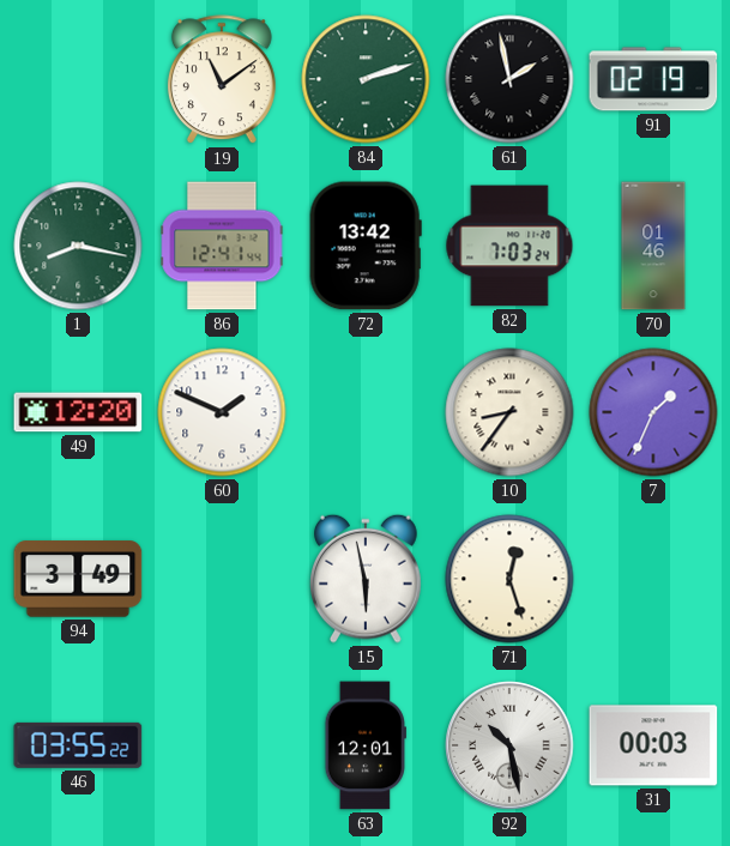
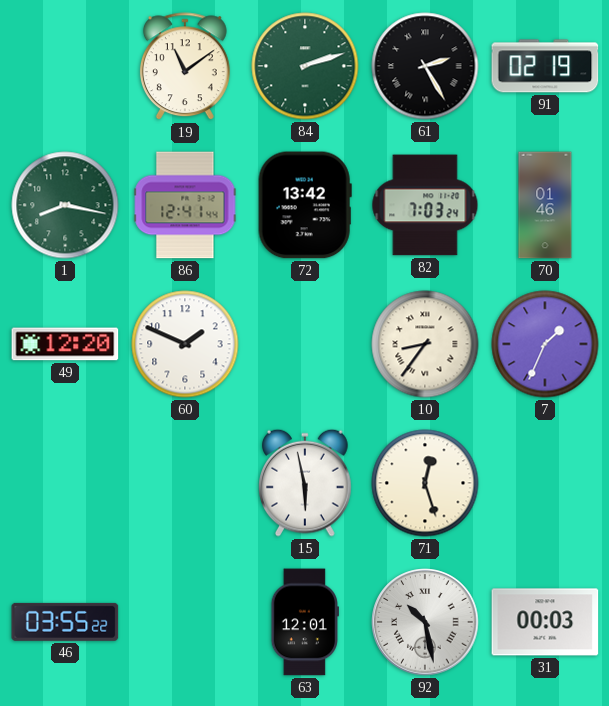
61: 1:58 -> 2:25 (425, 66)
94: 3:49 -> none (78, 579)
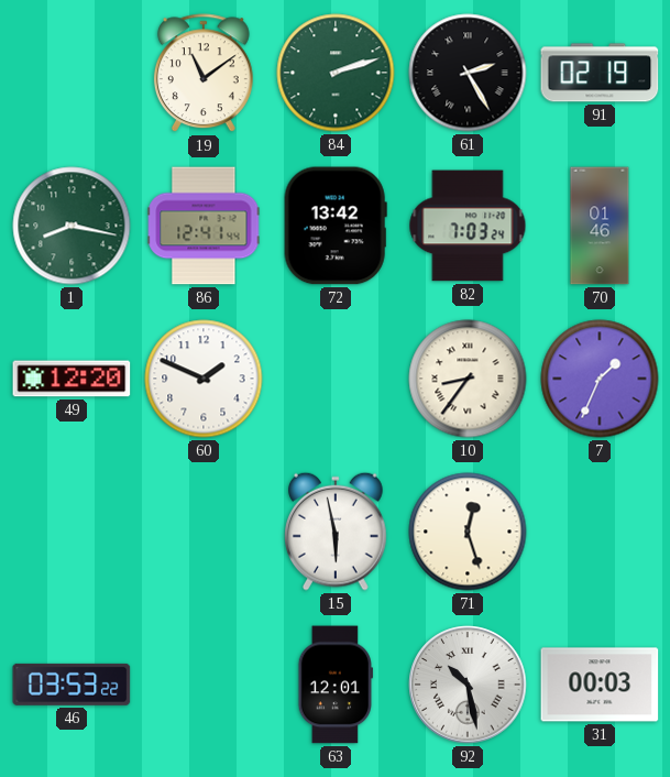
46: 03:55 -> 03:53 (72, 685)
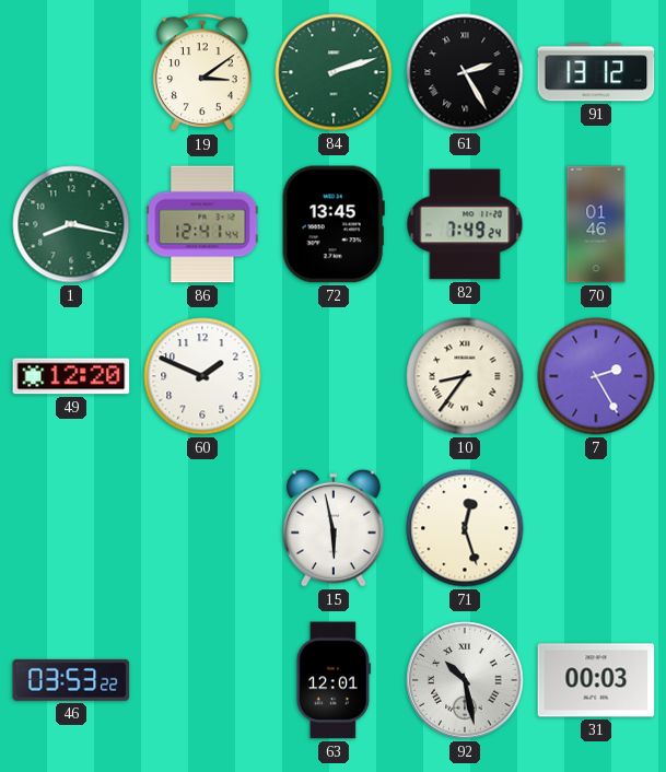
19: 11:09 -> 3:09 (202, 73)
91: 02:19 -> 13:12 (596, 72)
72: 13:42 -> 13:45 (334, 224)
82: 7:03 -> 7:49 (465, 224)
7: 1:34 -> 2:25 (596, 376)
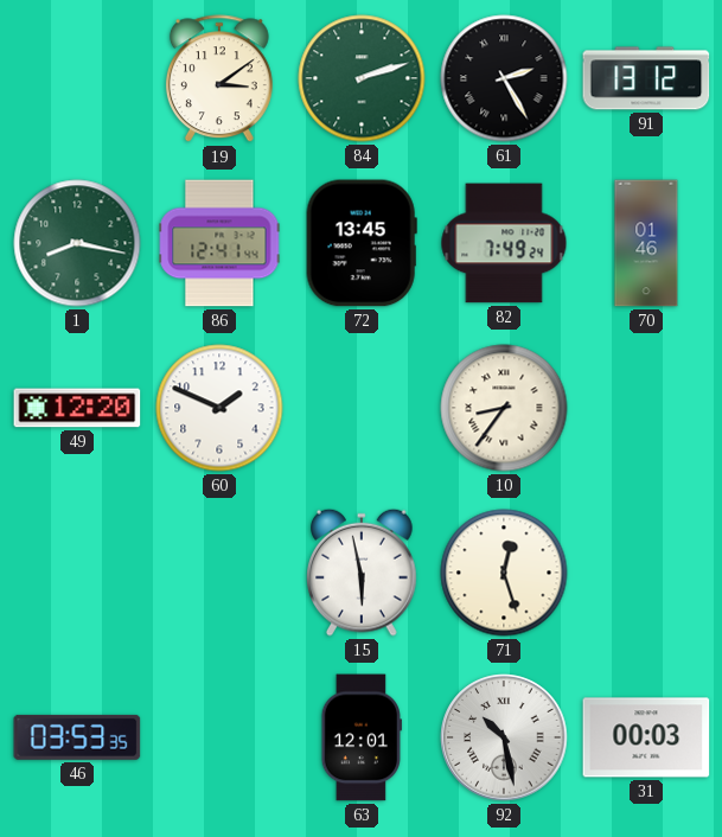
7: 2:25 -> none (596, 376)
46: 03:53:22 -> 03:53:35 (77, 737)
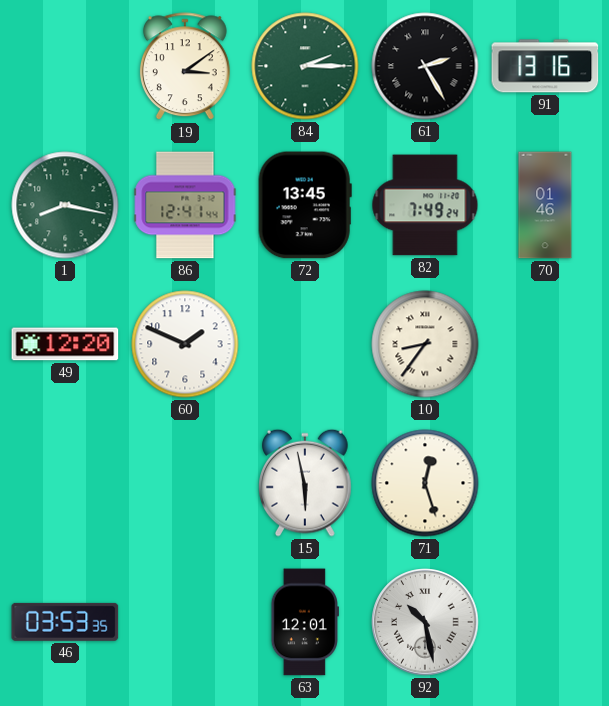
84: 2:12 -> 2:15 (305, 66)
91: 13:12 -> 13:16 (545, 66)
31: 00:03 -> none (646, 737)
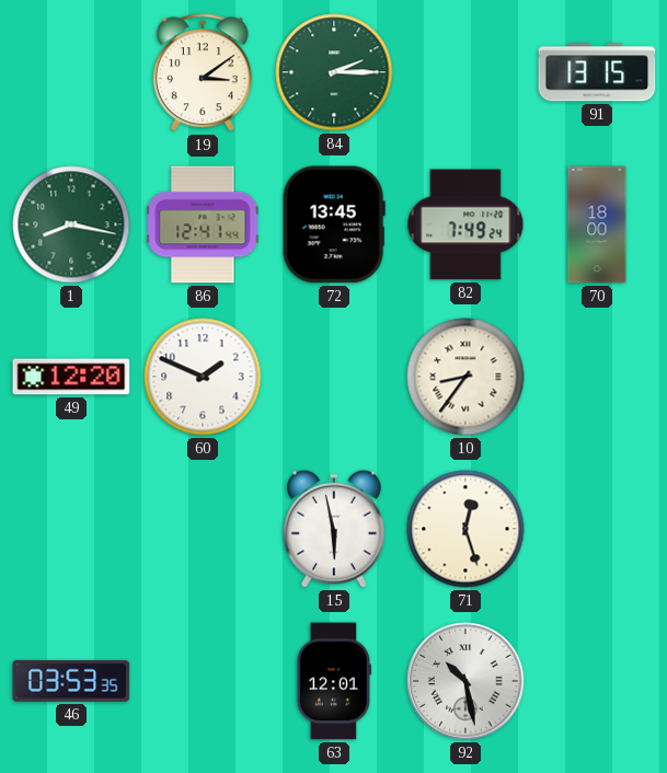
61: 2:25 -> none (425, 66)
91: 13:16 -> 13:15 (597, 72)
70: 01:46 -> 18:00 (597, 224)
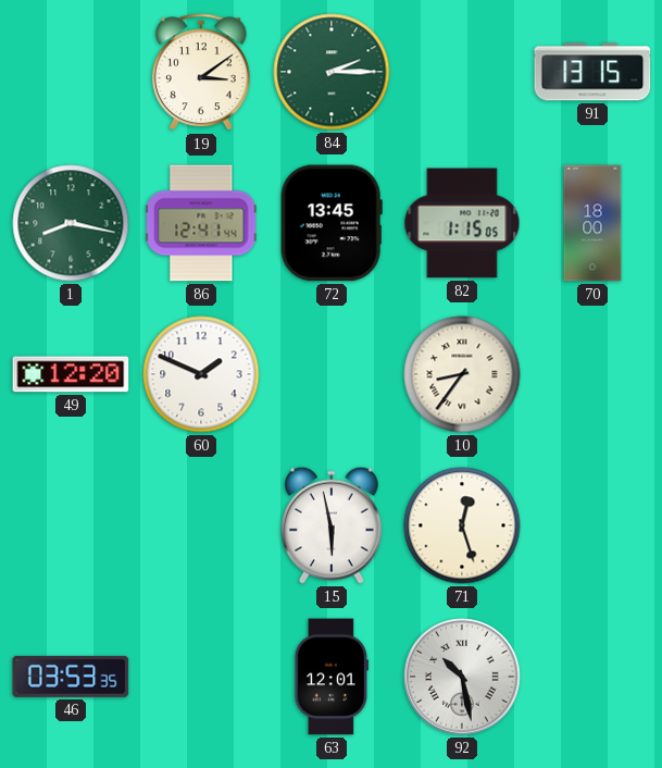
82: 7:49 -> 1:15 (462, 223)
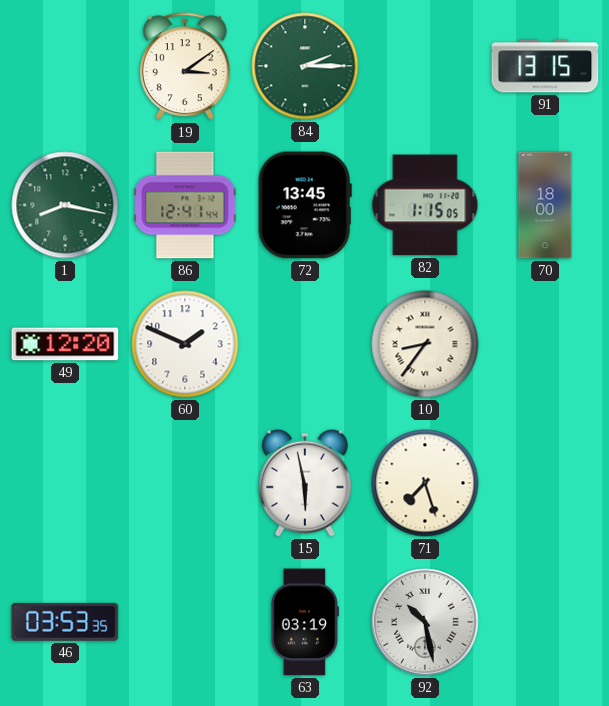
71: 12:27 -> 7:27 (425, 483)
63: 12:01 -> 03:19 (305, 622)
